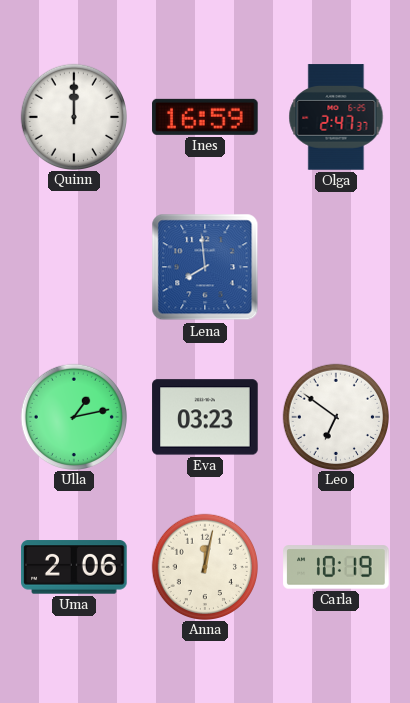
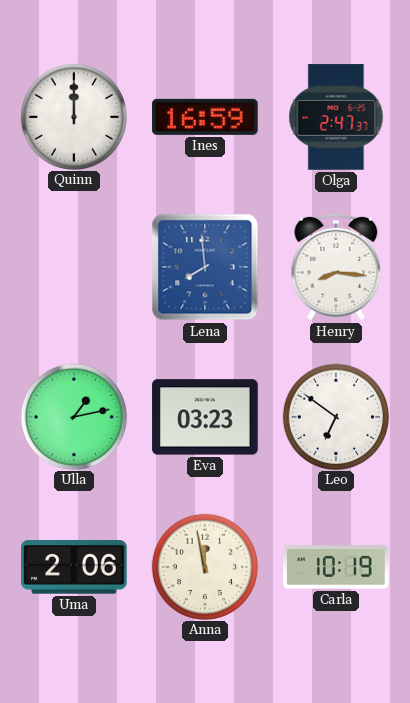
Henry: none -> 8:16 (336, 267)
Anna: 12:02 -> 11:58 (204, 566)
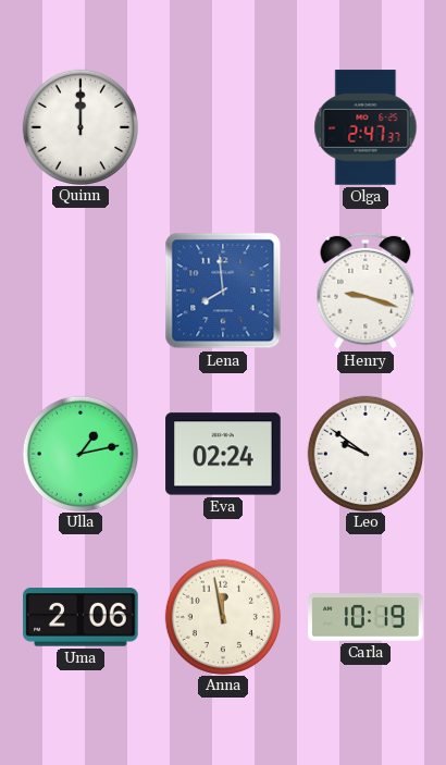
Ines: 16:59 -> none (205, 117)
Henry: 8:16 -> 9:18 (366, 291)
Eva: 03:23 -> 02:24 (223, 454)
Leo: 6:51 -> 9:51 (364, 453)
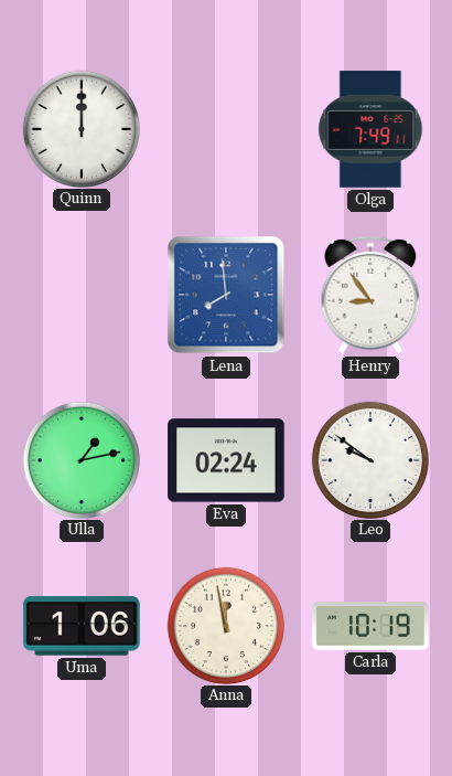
Olga: 2:47 -> 7:49 (370, 129)
Henry: 9:18 -> 8:54 (370, 295)
Uma: 2:06 -> 1:06 (82, 626)
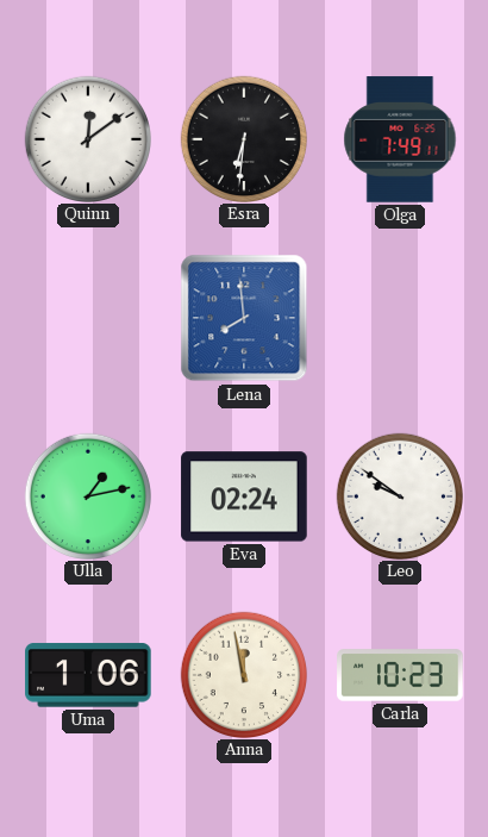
Quinn: 12:00 -> 12:09 (87, 138)
Esra: none -> 6:31 (243, 138)
Henry: 8:54 -> none (370, 295)
Carla: 10:19 -> 10:23 (400, 675)
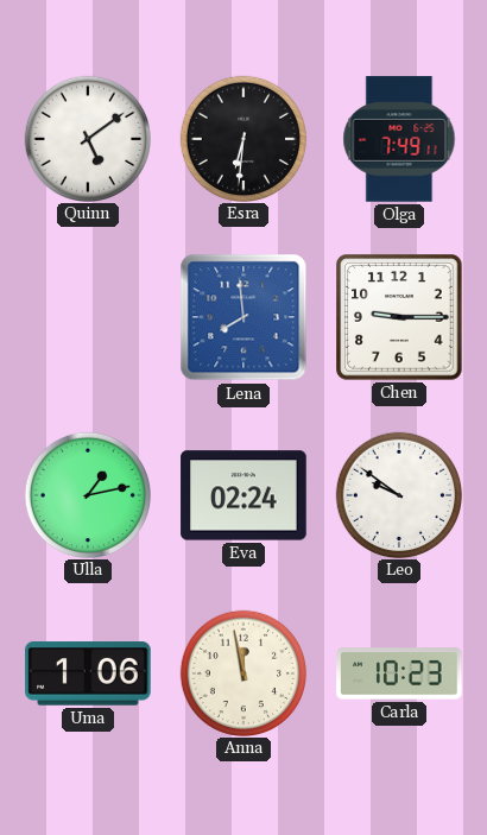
Quinn: 12:09 -> 5:09 (87, 138)
Chen: none -> 9:15 (400, 318)
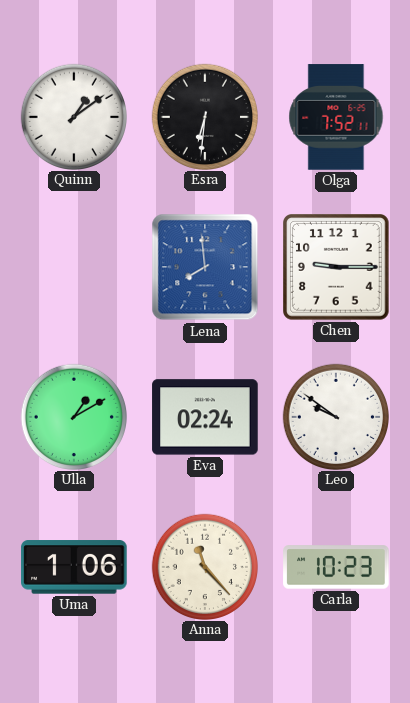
Quinn: 5:09 -> 1:09 (73, 116)
Olga: 7:49 -> 7:52 (336, 117)
Ulla: 1:13 -> 1:10 (73, 416)
Anna: 11:58 -> 11:23 (204, 566)
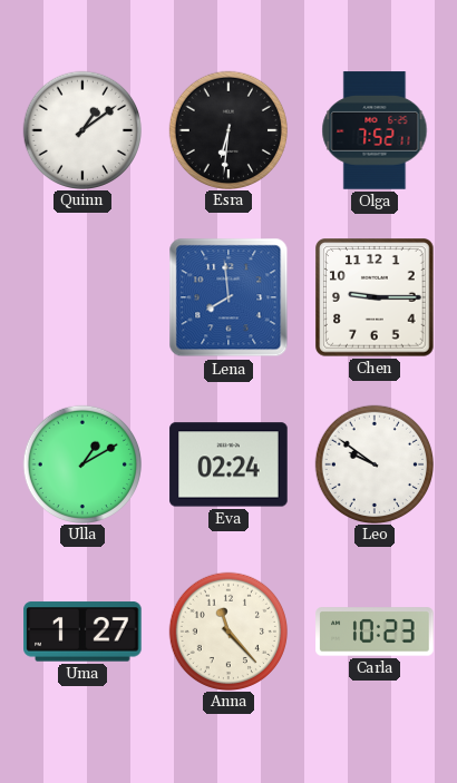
Uma: 1:06 -> 1:27 (82, 632)
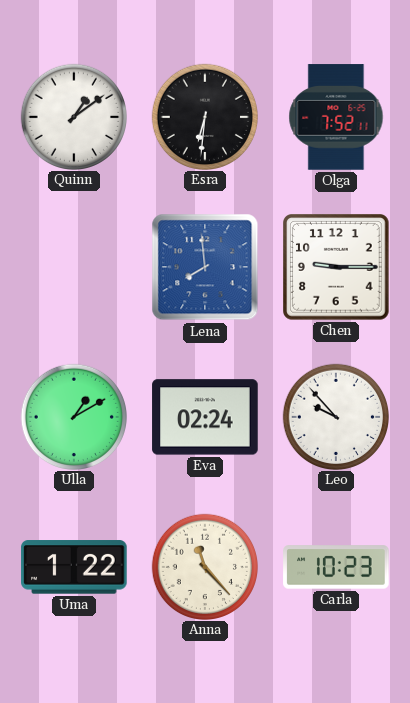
Leo: 9:51 -> 9:53 (335, 416)
Uma: 1:27 -> 1:22 (74, 567)
